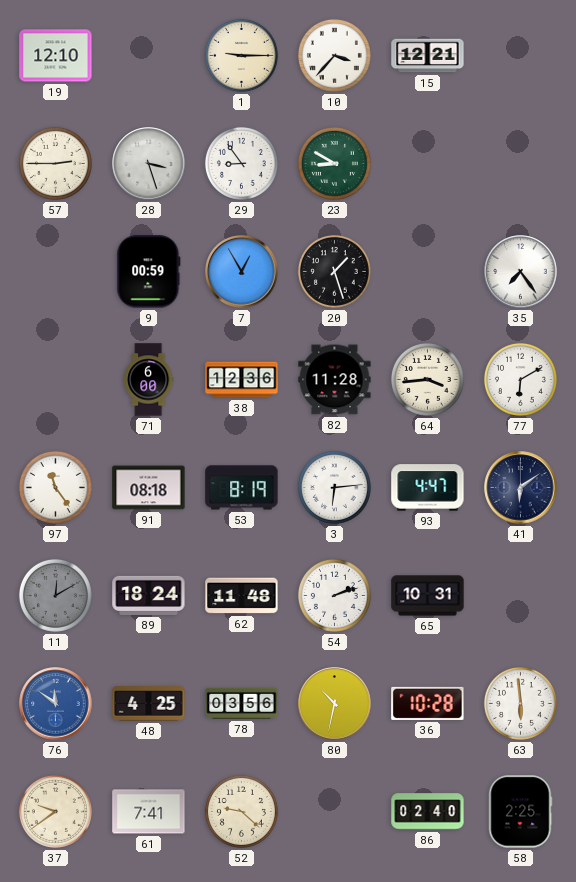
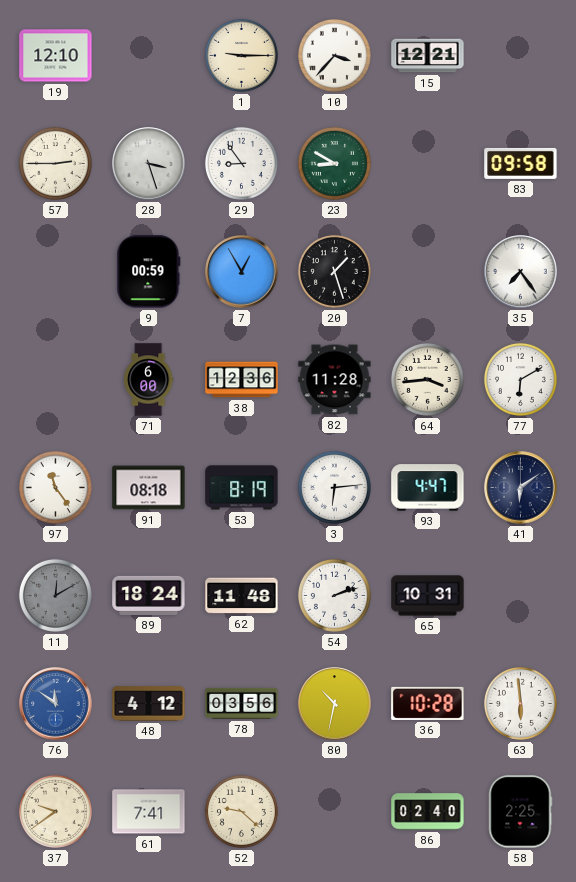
83: none -> 09:58 (521, 163)
48: 4:25 -> 4:12 (149, 704)
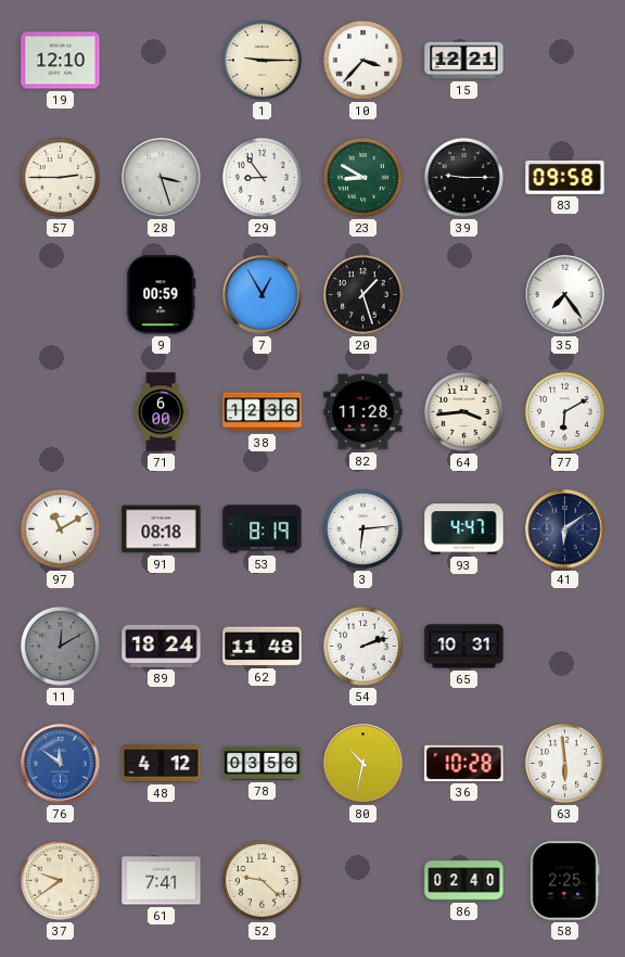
39: none -> 9:15 (463, 177)
97: 11:24 -> 11:10 (60, 528)
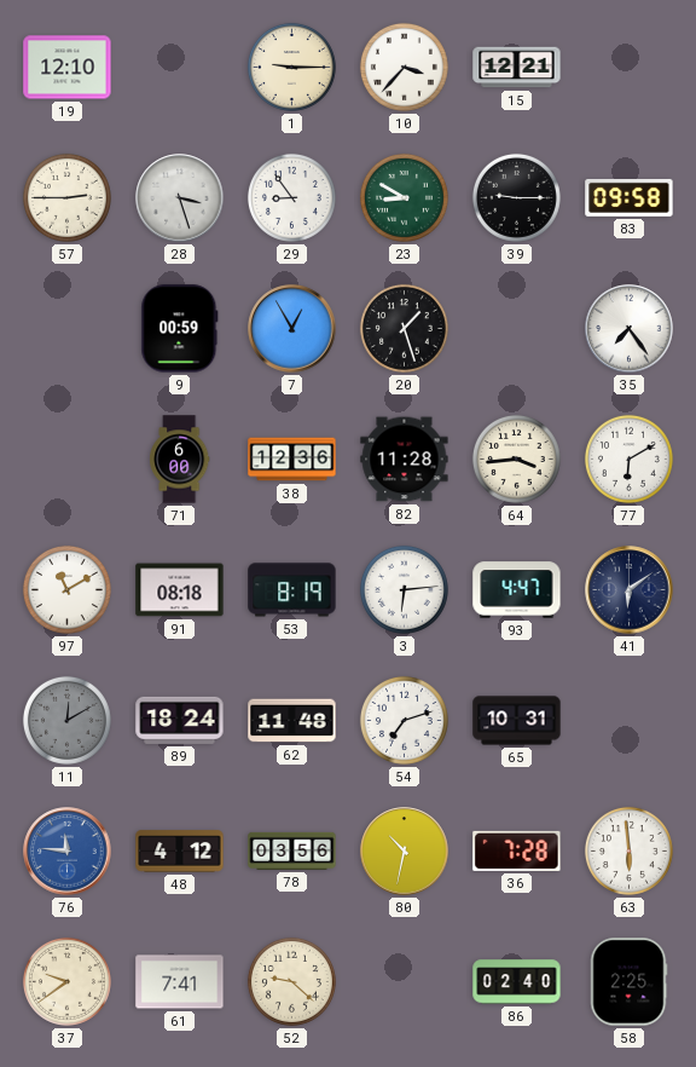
54: 2:12 -> 7:12 (404, 720)
76: 11:51 -> 11:46 (68, 852)
36: 10:28 -> 7:28 (517, 850)
